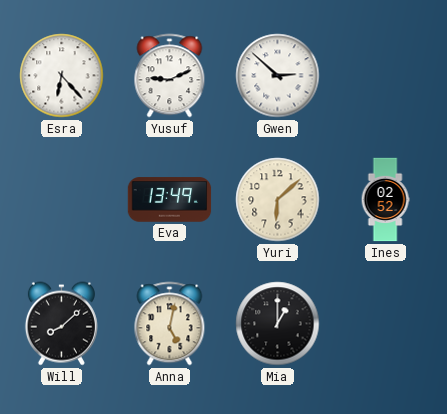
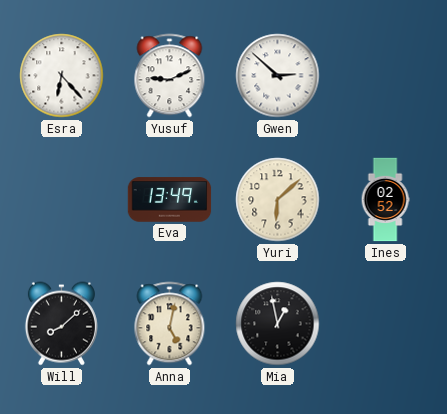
Mia: 1:00 -> 12:58 (278, 324)
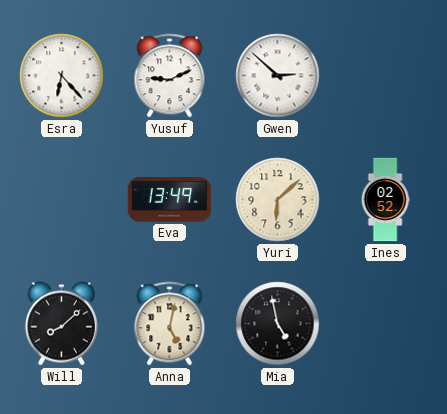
Mia: 12:58 -> 4:58 (278, 324)
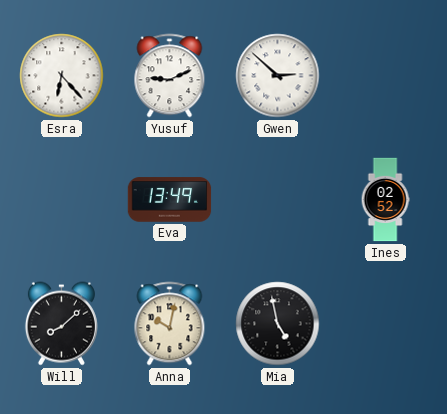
Yuri: 6:08 -> none (278, 200)
Anna: 5:02 -> 10:02 (170, 324)
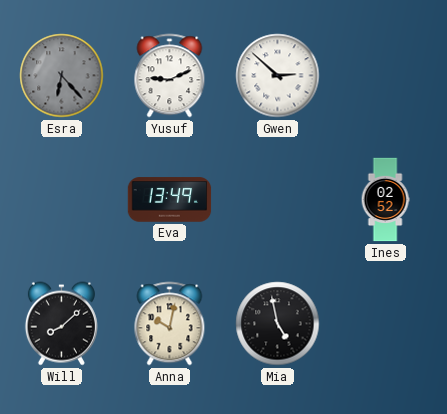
Esra dial: white -> grey (62, 76)
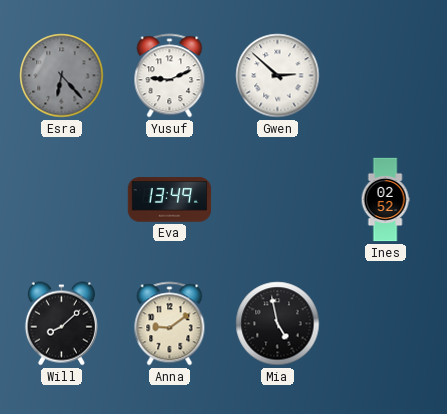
Anna: 10:02 -> 9:09 (170, 324)
